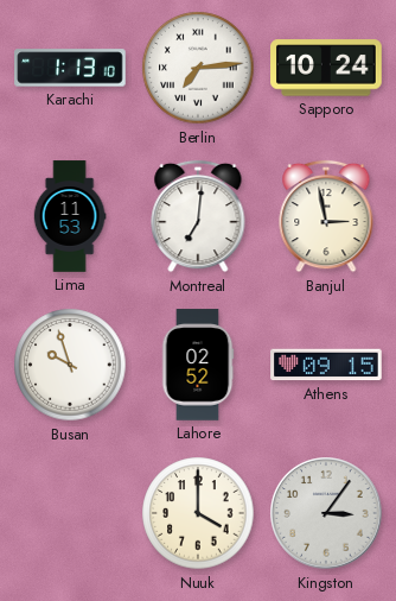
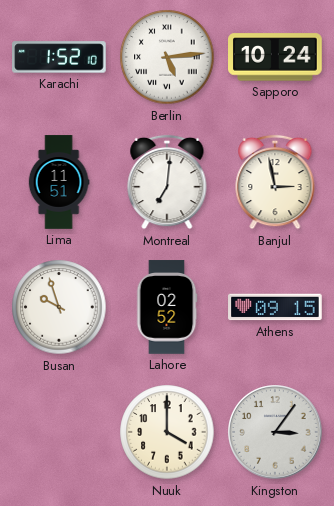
Karachi: 1:13 -> 1:52 (59, 57)
Berlin: 7:14 -> 5:14 (167, 57)
Lima: 11:53 -> 11:51 (59, 182)
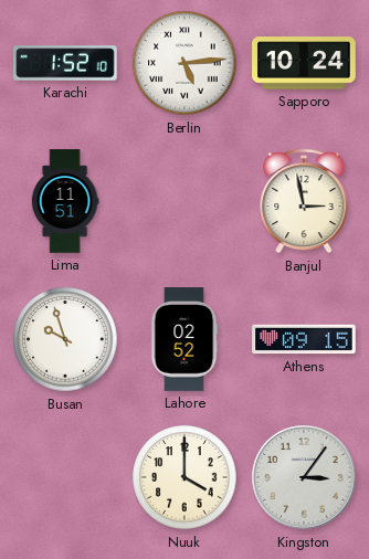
Montreal: 7:01 -> none (167, 182)
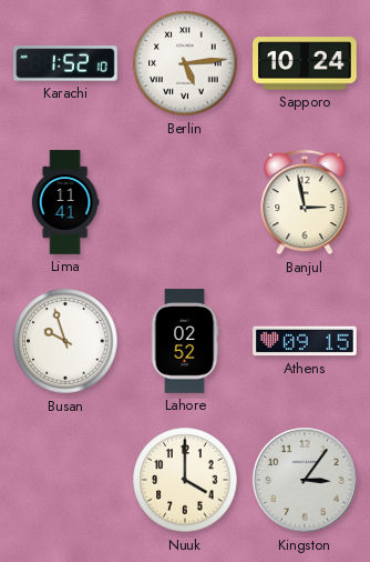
Lima: 11:51 -> 11:41 (65, 202)
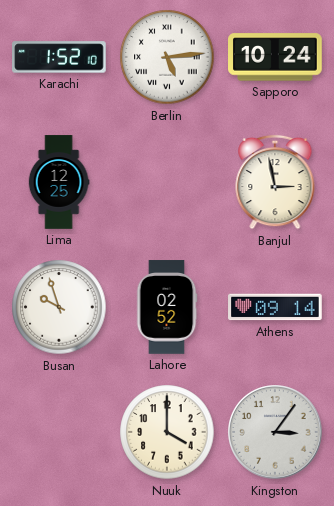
Lima: 11:41 -> 12:25 (59, 182)
Athens: 09:15 -> 09:14 (275, 307)
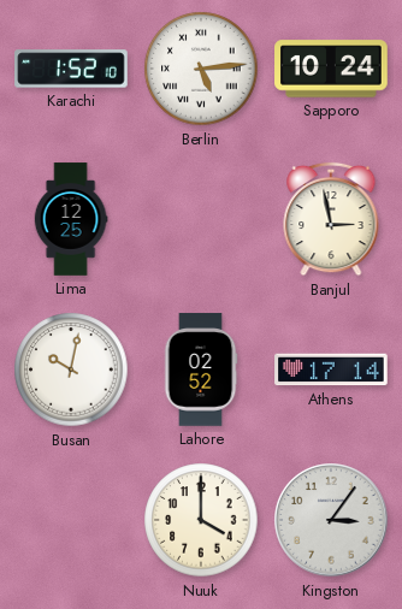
Busan: 9:57 -> 10:02 (71, 369)
Athens: 09:14 -> 17:14 (331, 369)
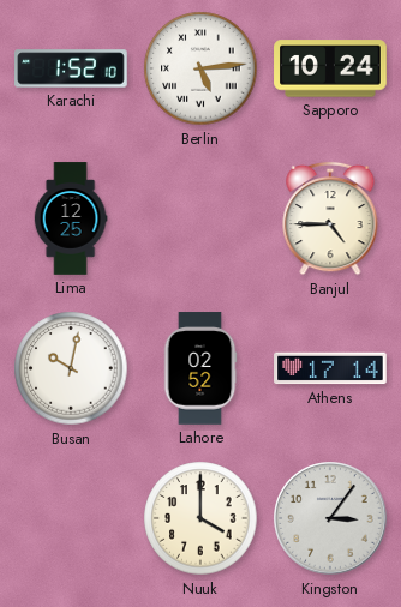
Banjul: 2:58 -> 4:45 (330, 218)
